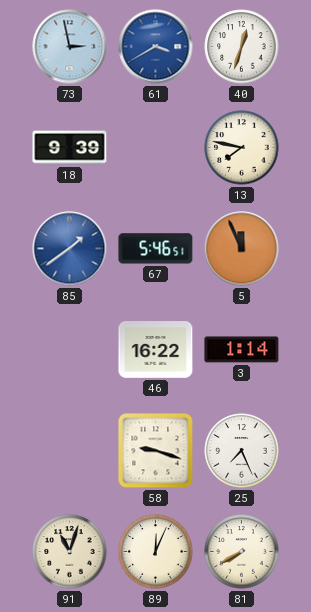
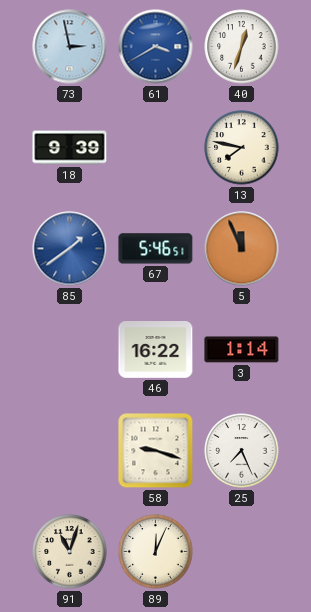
81: 7:40 -> none (242, 552)
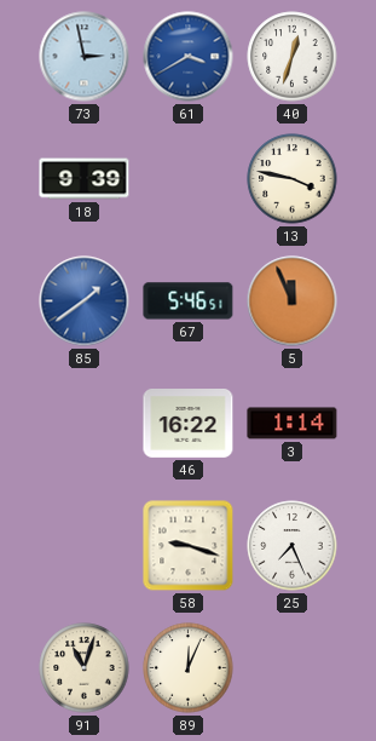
13: 7:47 -> 3:47 (293, 179)
